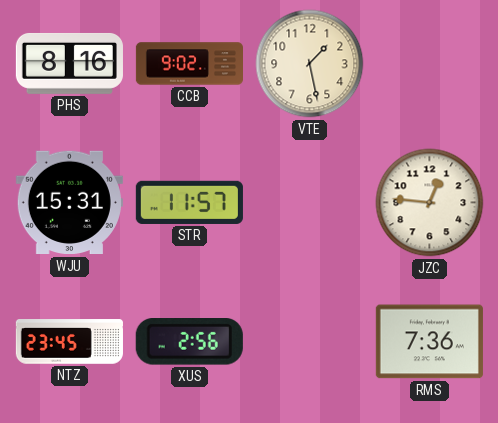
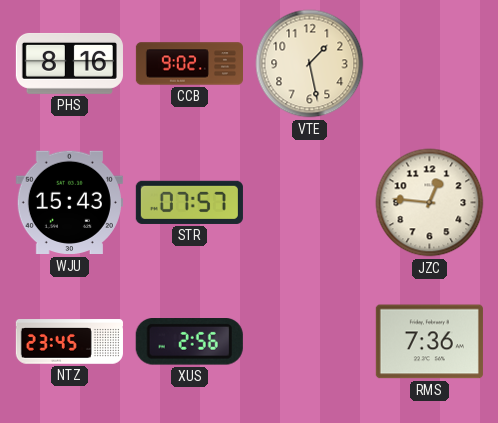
WJU: 15:31 -> 15:43 (69, 203)
STR: 11:57 -> 07:57 (189, 202)
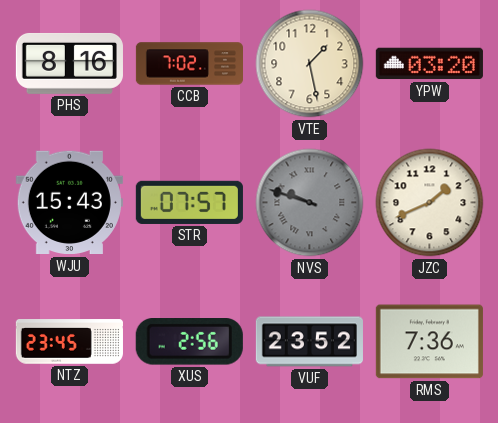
CCB: 9:02 -> 7:02 (189, 64)
YPW: none -> 03:20 (429, 64)
NVS: none -> 9:48 (310, 203)
JZC: 12:46 -> 1:41 (430, 203)
VUF: none -> 23:52 (309, 342)
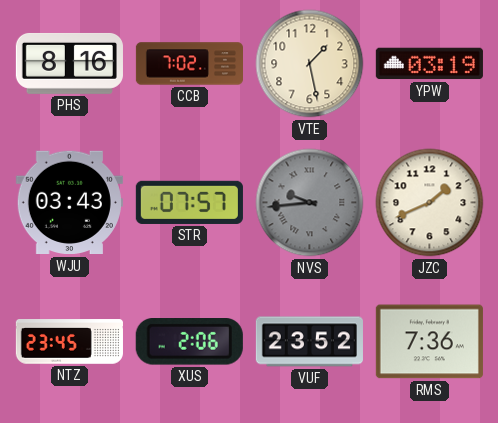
YPW: 03:20 -> 03:19 (429, 64)
WJU: 15:43 -> 03:43 (69, 203)
NVS: 9:48 -> 9:44 (310, 203)
XUS: 2:56 -> 2:06 (189, 342)
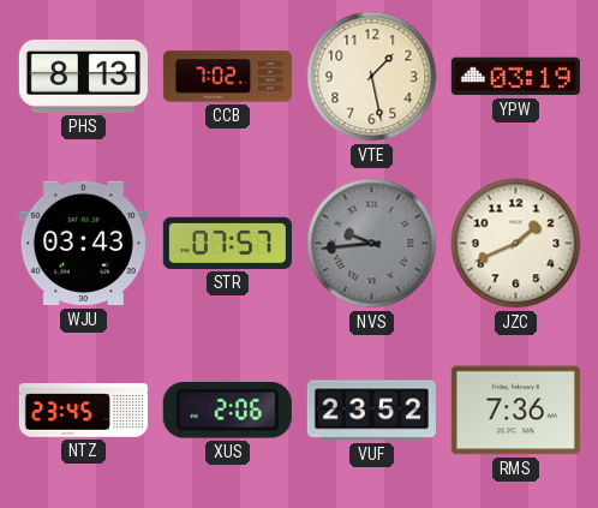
PHS: 8:16 -> 8:13 (83, 76)
